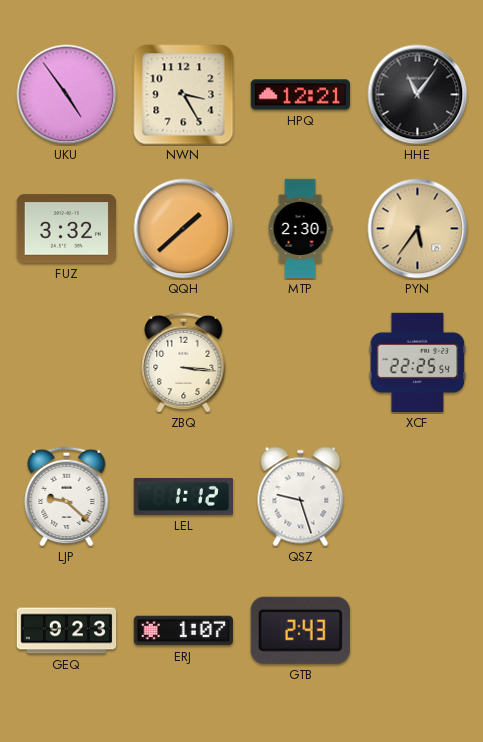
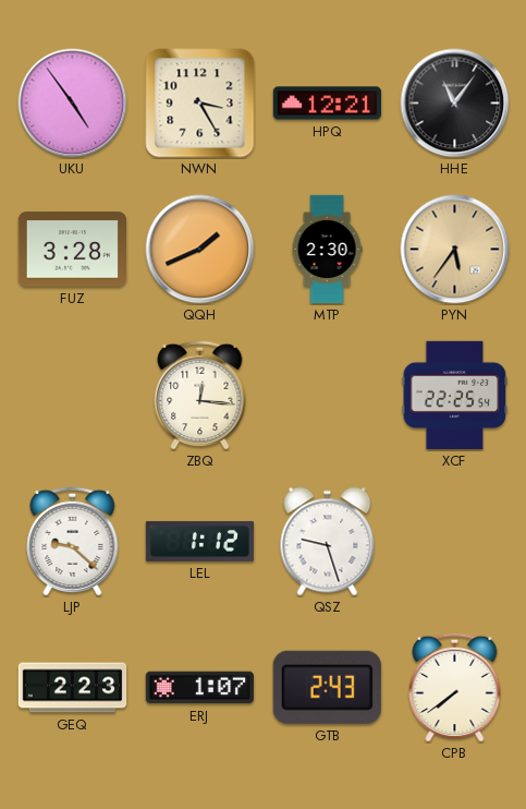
FUZ: 3:32 -> 3:28 (72, 250)
QQH: 1:38 -> 1:41 (200, 250)
ZBQ: 3:16 -> 12:16 (200, 395)
GEQ: 9:23 -> 2:23 (73, 688)
CPB: none -> 7:39 (455, 687)
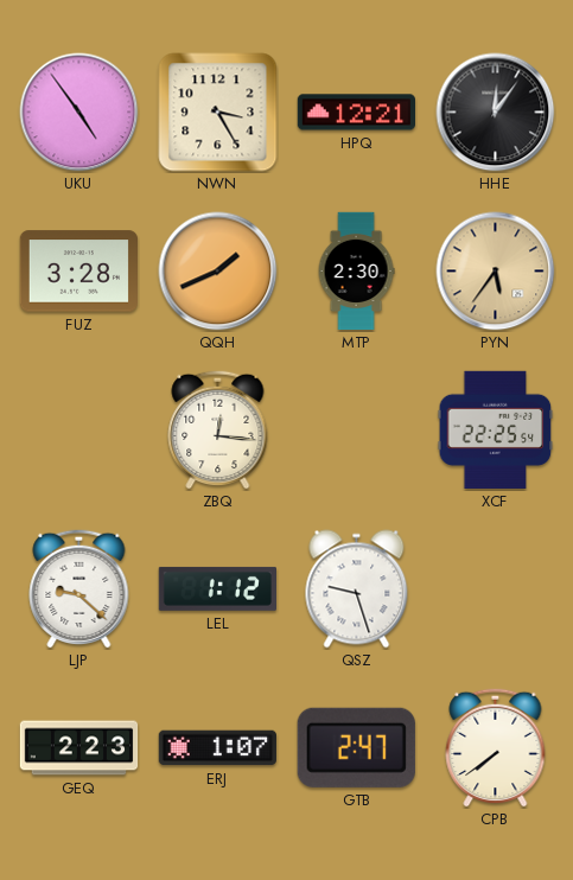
HHE: 11:06 -> 12:06 (496, 113)
GTB: 2:43 -> 2:47 (356, 747)
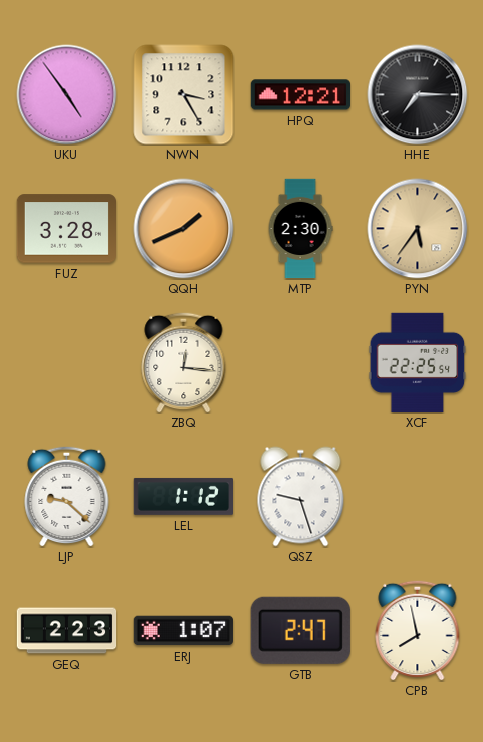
HHE: 12:06 -> 7:15 (418, 95)
CPB: 7:39 -> 7:58 (418, 630)
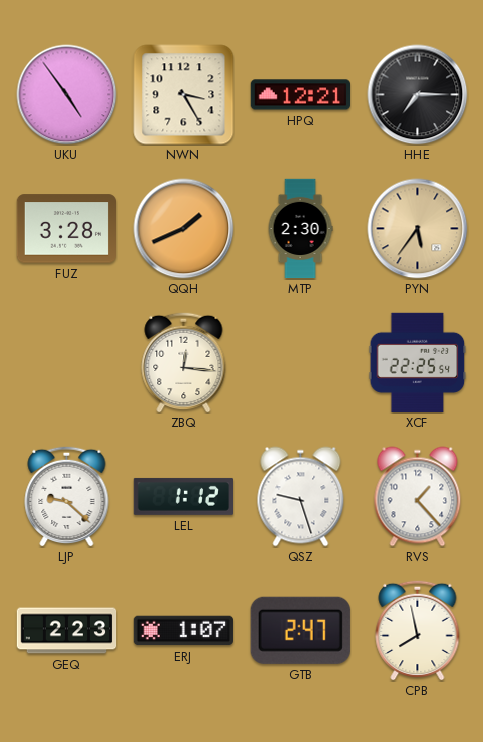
RVS: none -> 1:23 (418, 497)
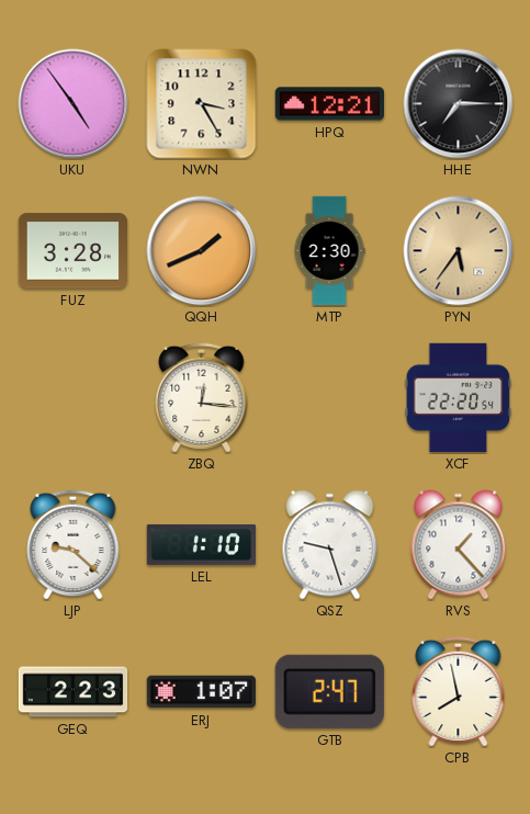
XCF: 22:25 -> 22:20 (459, 397)
LEL: 1:12 -> 1:10 (201, 544)
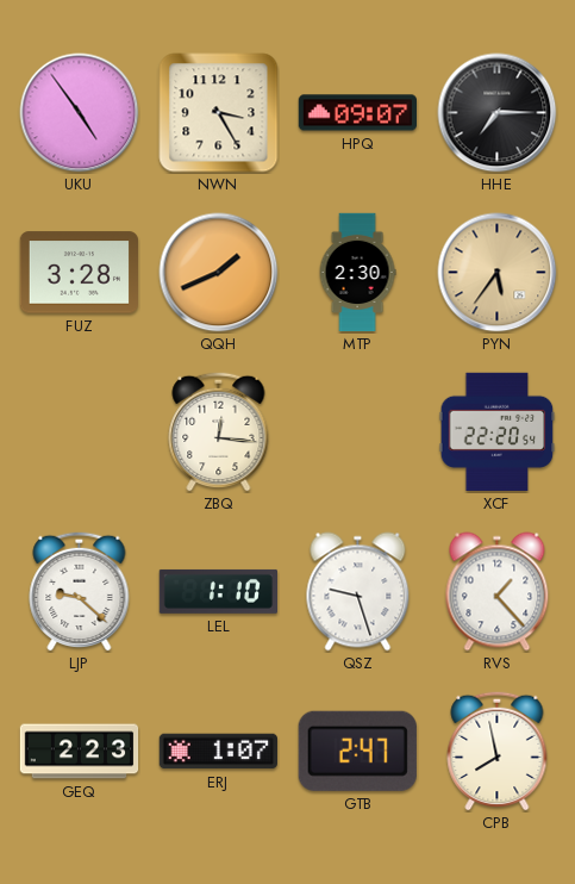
HPQ: 12:21 -> 09:07 (357, 113)
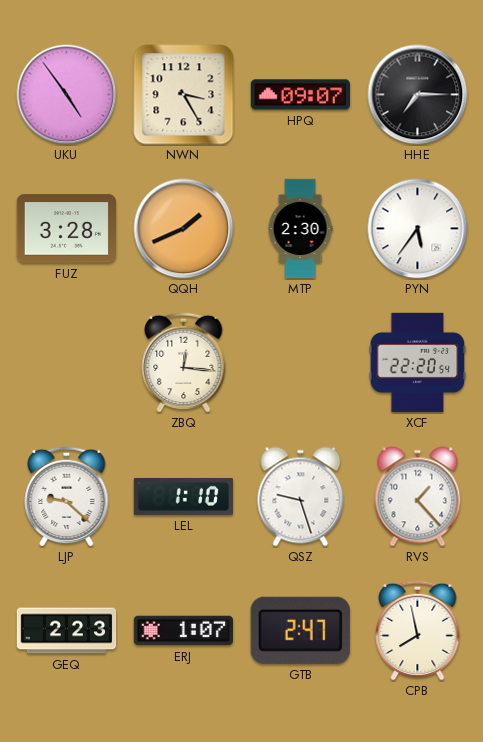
PYN dial: champagne -> white (418, 229)
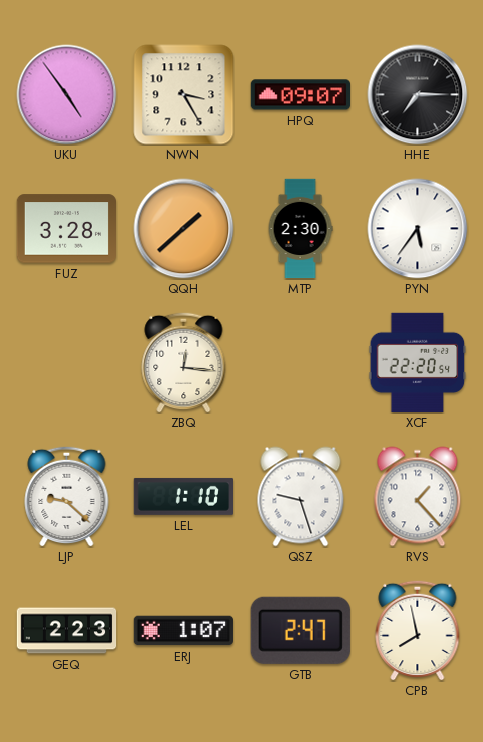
QQH: 1:41 -> 1:38 (184, 229)
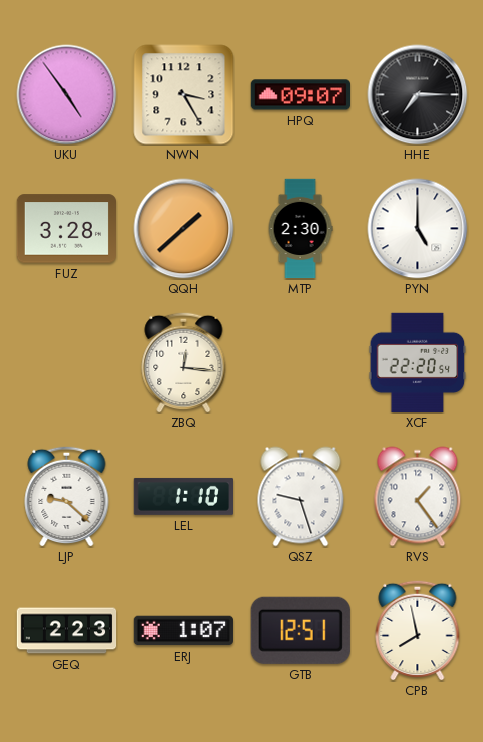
PYN: 5:36 -> 5:00 (418, 229)
RVS: 1:23 -> 1:24 (418, 497)
GTB: 2:47 -> 12:51 (300, 630)
